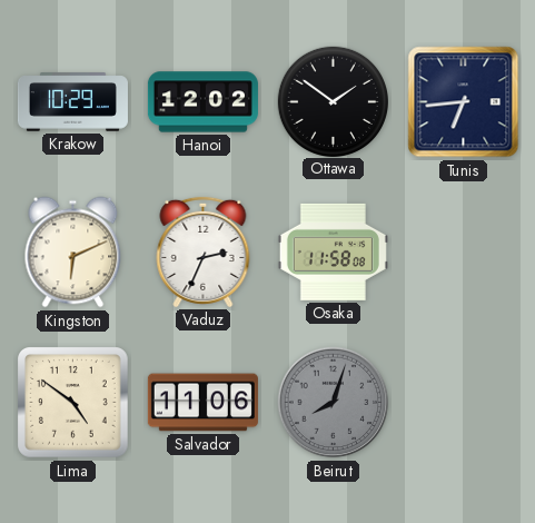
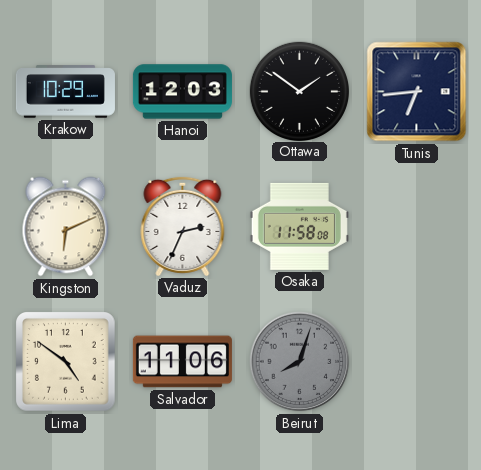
Hanoi: 12:02 -> 12:03 (182, 92)
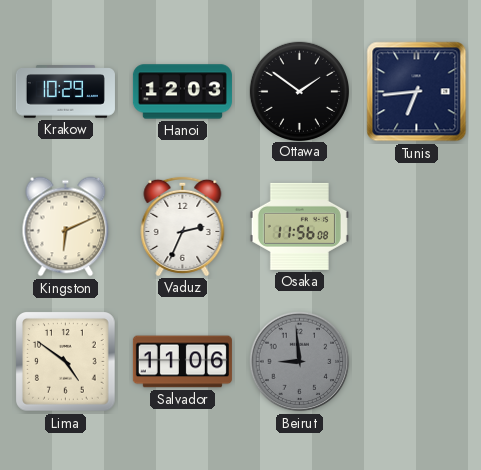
Osaka: 11:58 -> 11:56 (299, 226)
Beirut: 8:03 -> 8:59 (300, 362)
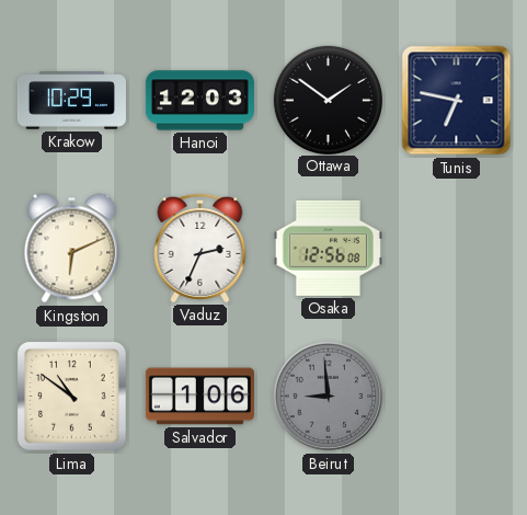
Tunis: 6:44 -> 6:47 (457, 101)
Osaka: 11:56 -> 12:56 (328, 248)
Lima: 4:51 -> 10:51 (72, 397)
Salvador: 11:06 -> 1:06 (199, 397)
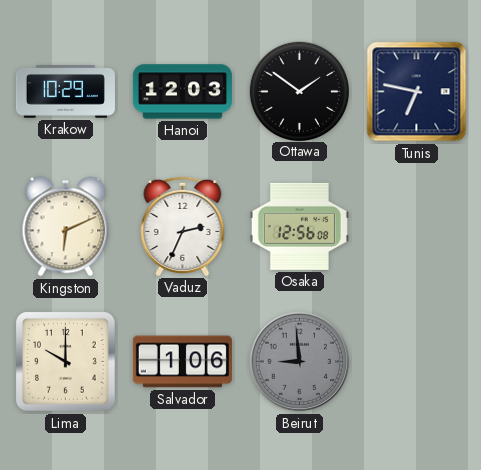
Lima: 10:51 -> 10:00 (66, 362)
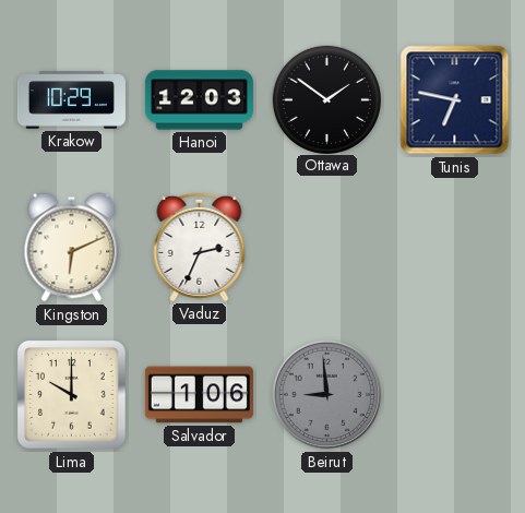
Osaka: 12:56 -> none (299, 226)
